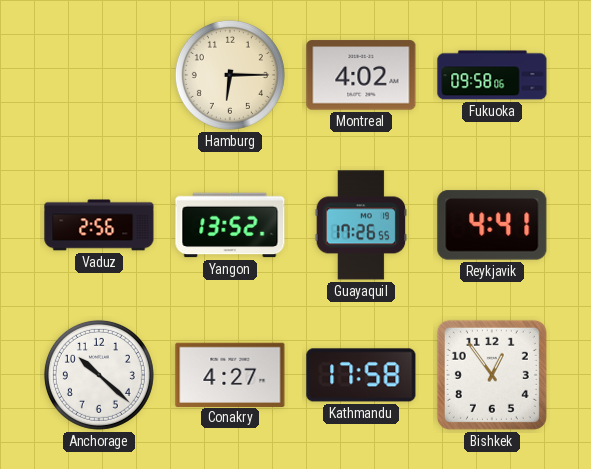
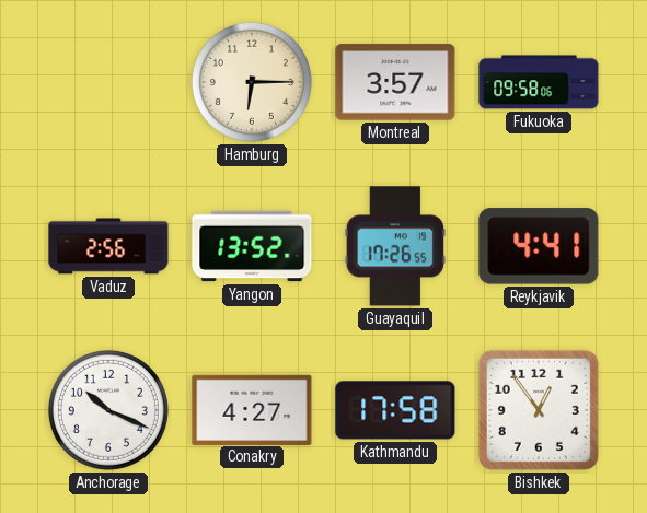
Montreal: 4:02 -> 3:57 (395, 82)
Anchorage: 10:22 -> 10:19 (108, 410)
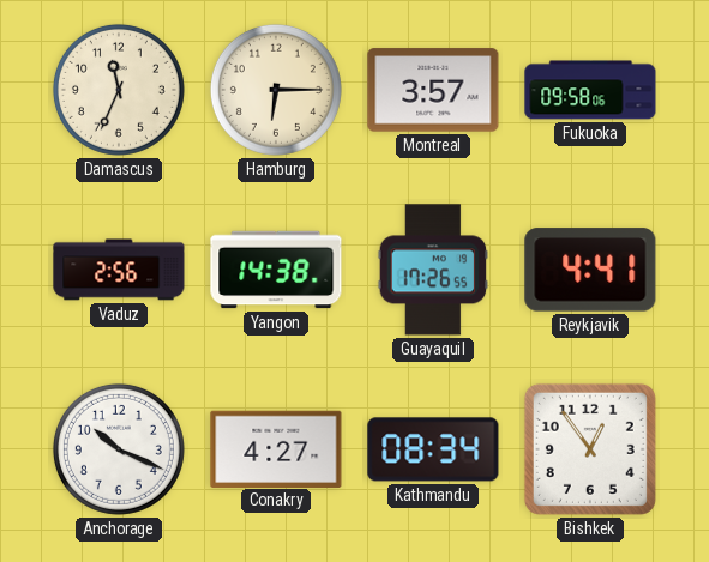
Damascus: none -> 11:34 (119, 90)
Yangon: 13:52 -> 14:38 (276, 270)
Kathmandu: 17:58 -> 08:34 (433, 449)
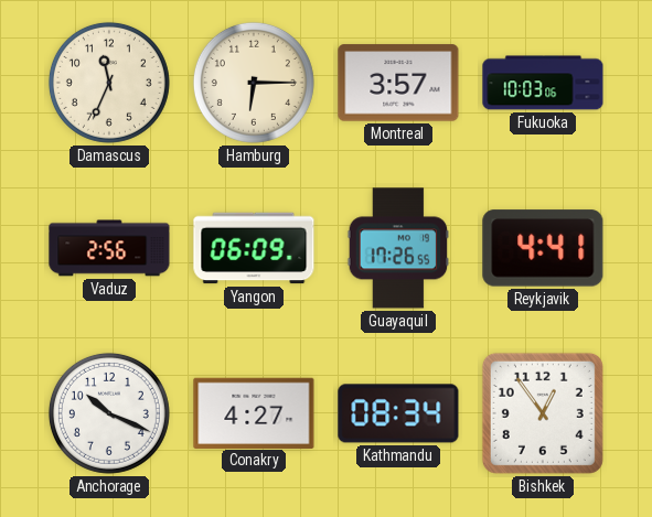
Fukuoka: 09:58 -> 10:03 (543, 83)
Yangon: 14:38 -> 06:09 (254, 248)
